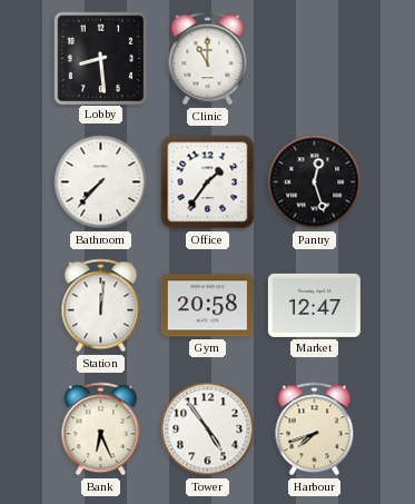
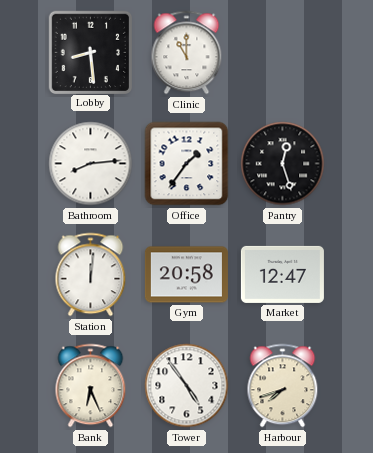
Bathroom: 7:37 -> 8:14 (91, 164)
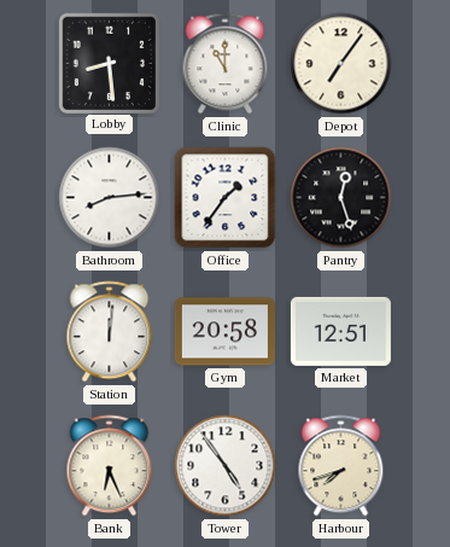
Depot: none -> 7:06 (341, 64)
Market: 12:47 -> 12:51 (340, 331)
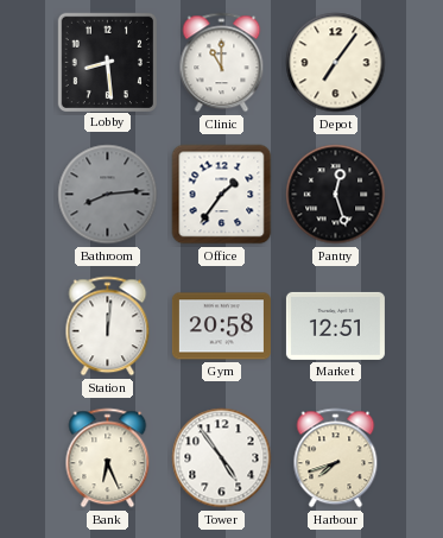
Bathroom dial: white -> grey (108, 195)
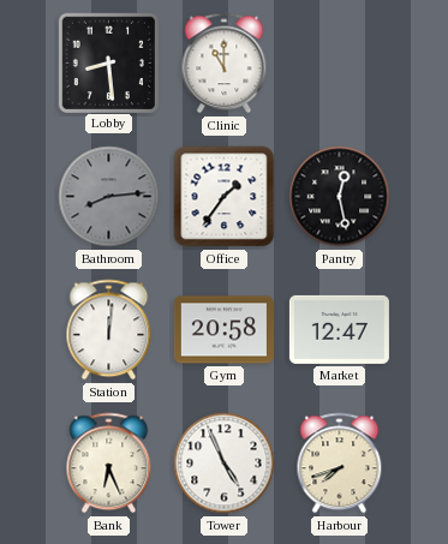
Depot: 7:06 -> none (336, 63)
Pantry: 12:27 -> 12:28 (340, 197)
Market: 12:51 -> 12:47 (339, 329)
Tower: 4:54 -> 4:56 (225, 464)
